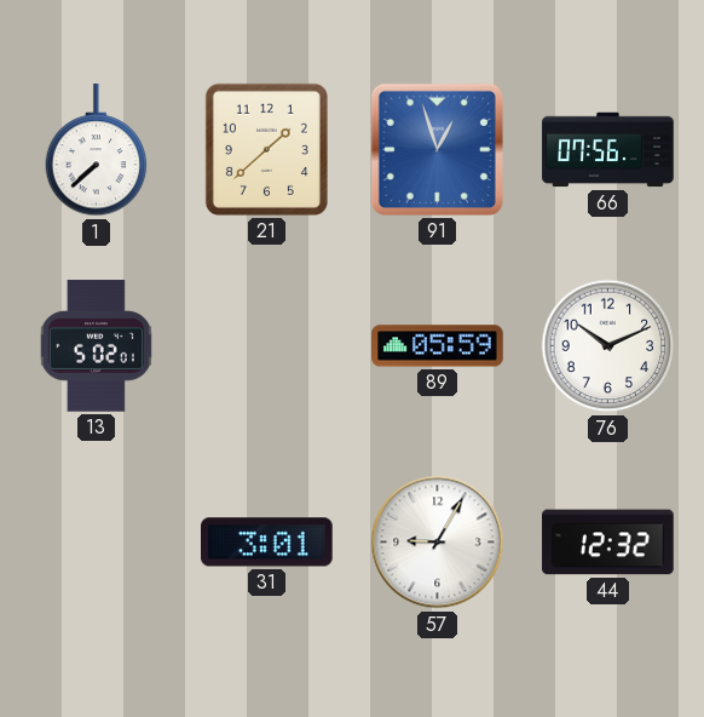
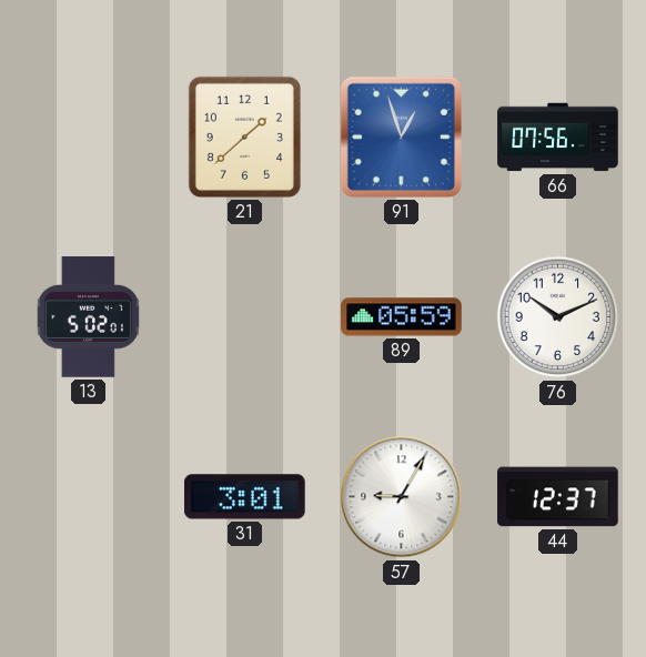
1: 7:38 -> none (97, 150)
44: 12:32 -> 12:37 (558, 497)
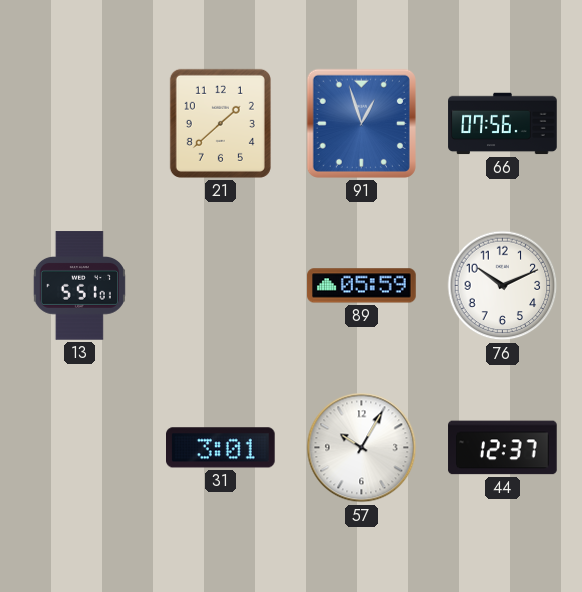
13: 5:02 -> 5:51 (79, 286)
57: 9:05 -> 10:05 (362, 448)
